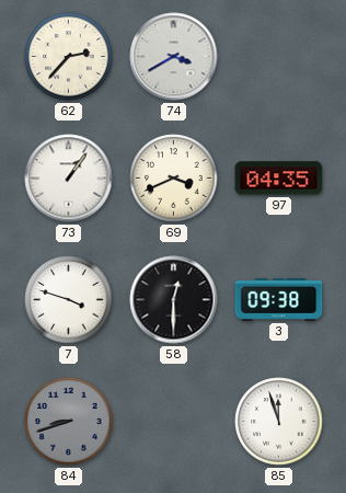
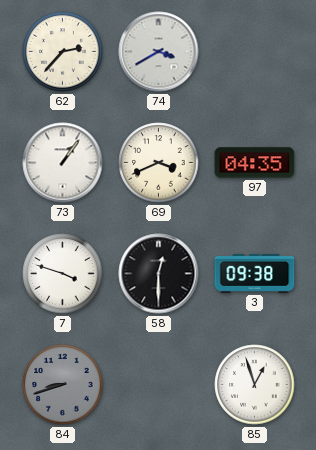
85: 11:57 -> 12:57 (255, 385)
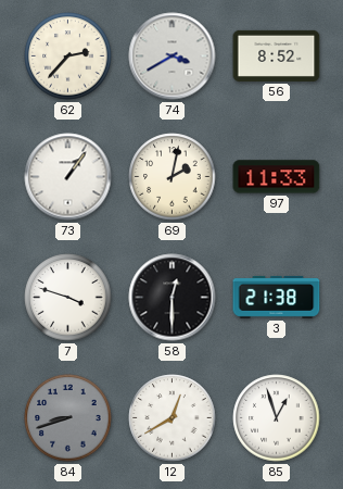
56: none -> 8:52 (277, 55)
69: 3:41 -> 2:02 (173, 177)
97: 04:35 -> 11:33 (277, 177)
3: 09:38 -> 21:38 (277, 297)
12: none -> 12:40 (173, 418)
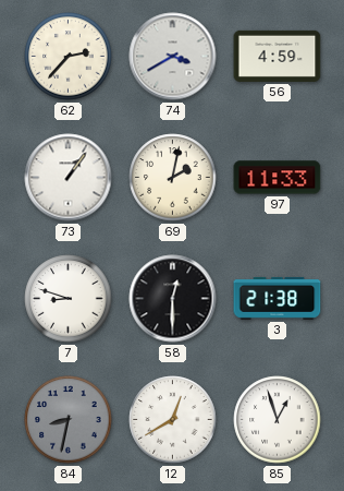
56: 8:52 -> 4:59 (278, 56)
7: 3:48 -> 8:48 (69, 299)
84: 8:42 -> 8:32 (69, 420)
